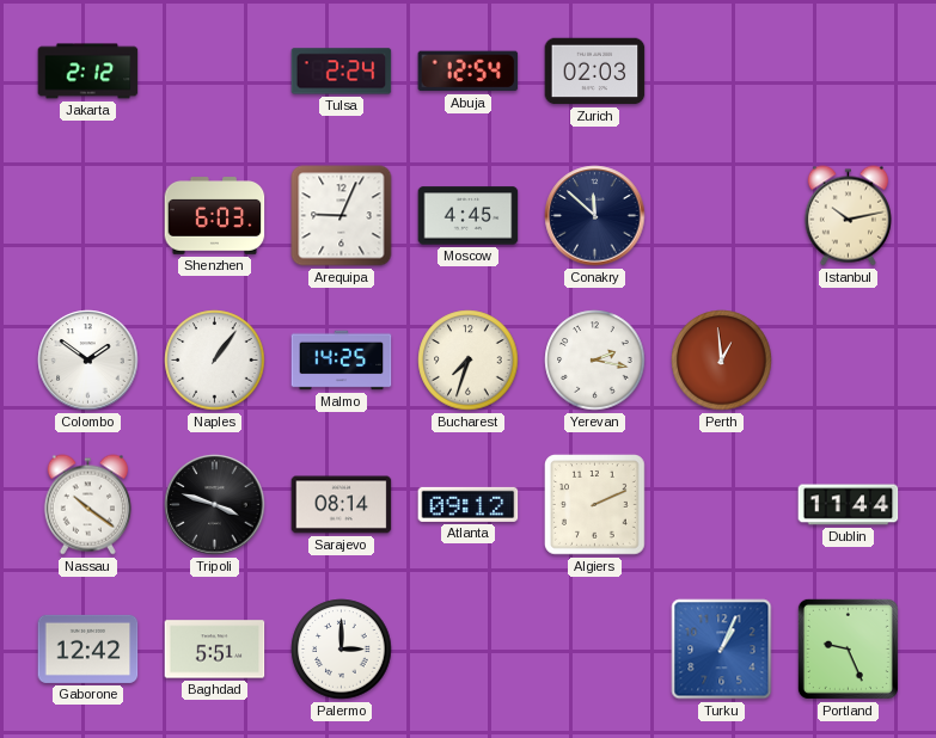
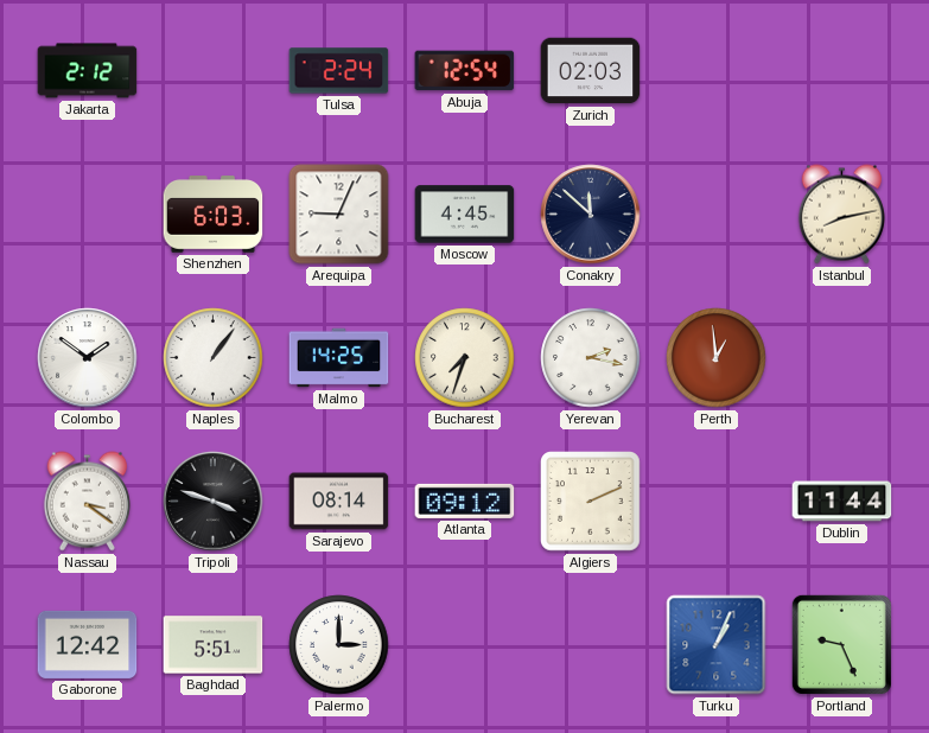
Istanbul: 10:13 -> 8:13 (841, 215)
Nassau: 10:21 -> 3:21 (87, 502)
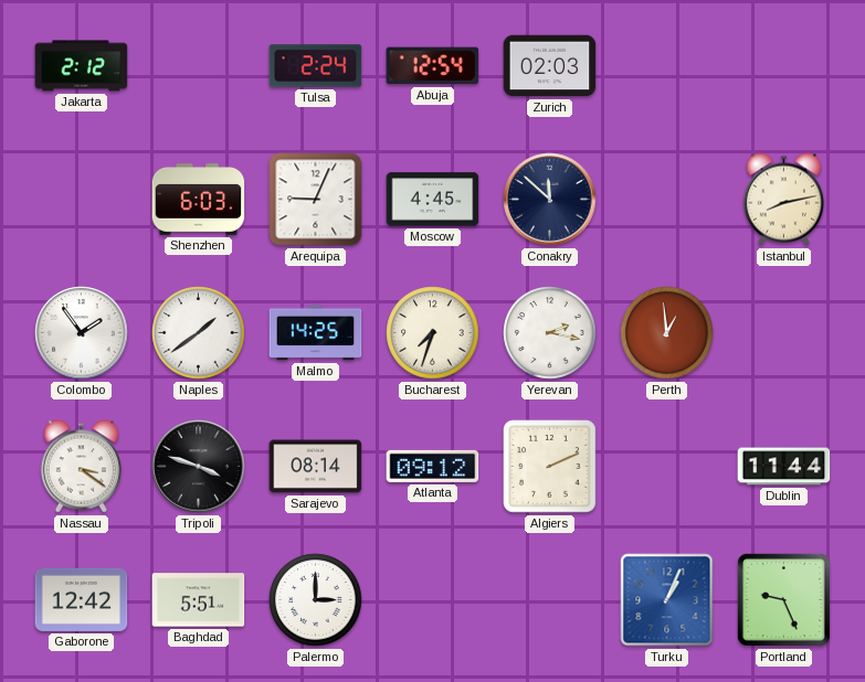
Colombo: 1:51 -> 1:54 (82, 333)
Naples: 1:06 -> 1:39 (199, 333)
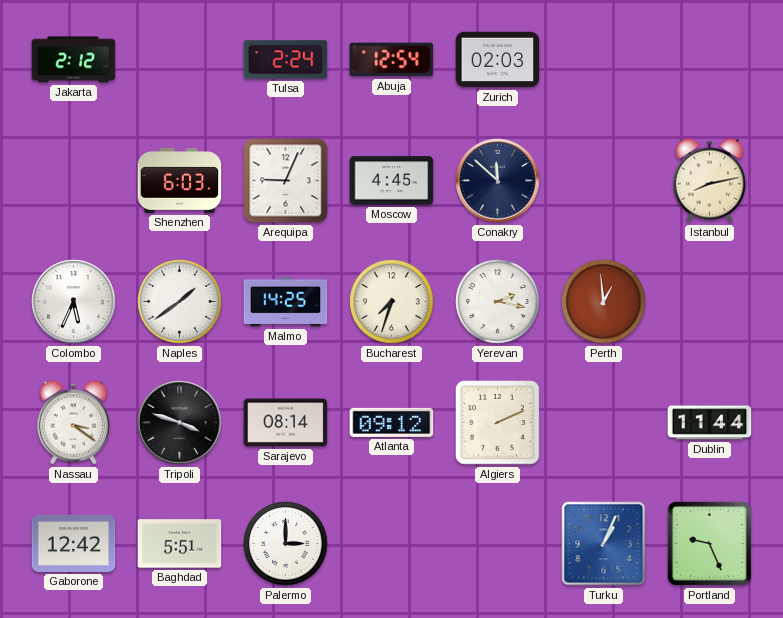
Colombo: 1:54 -> 5:34 (74, 302)
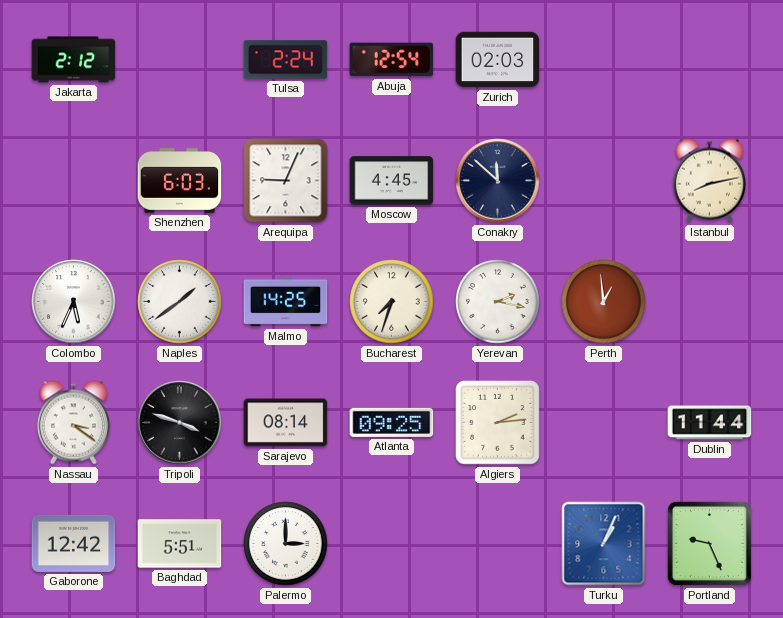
Atlanta: 09:12 -> 09:25 (392, 422)
Algiers: 2:11 -> 2:14 (498, 423)
